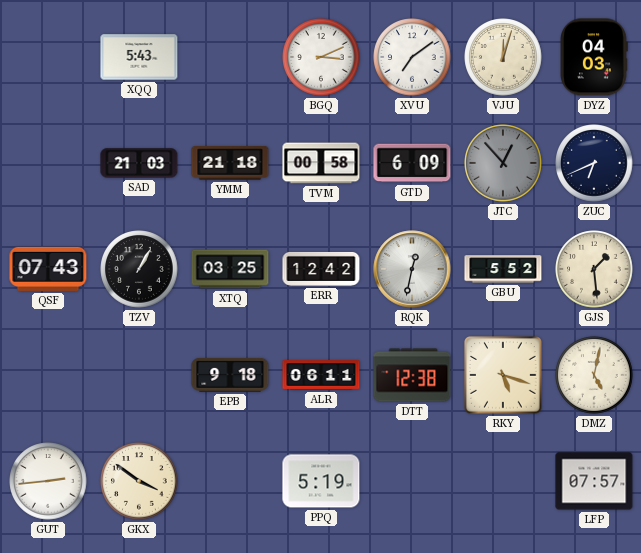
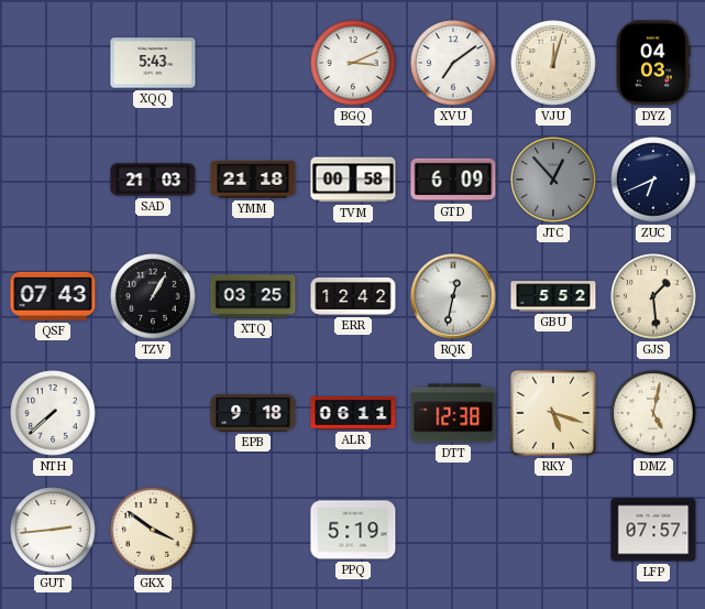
NTH: none -> 7:38 (53, 413)
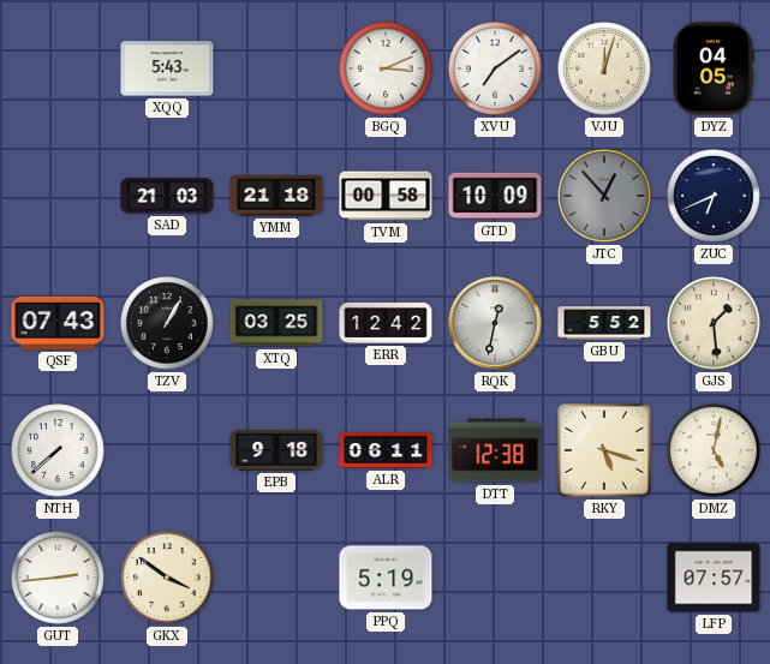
DYZ: 04:03 -> 04:05 (714, 68)
GTD: 6:09 -> 10:09 (495, 196)
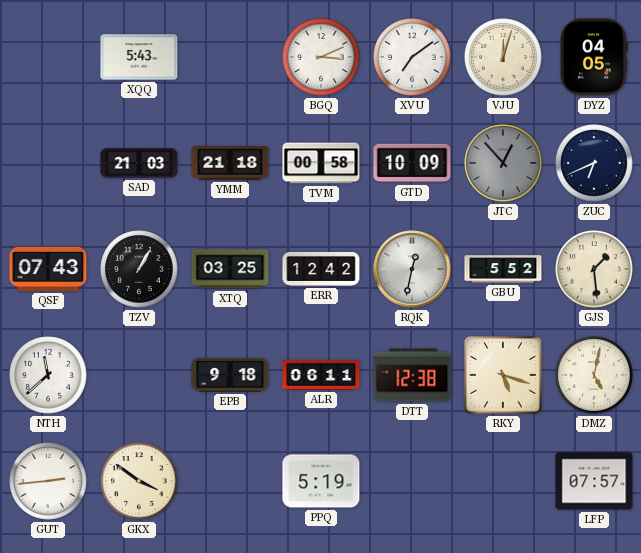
NTH: 7:38 -> 11:38 (48, 375)
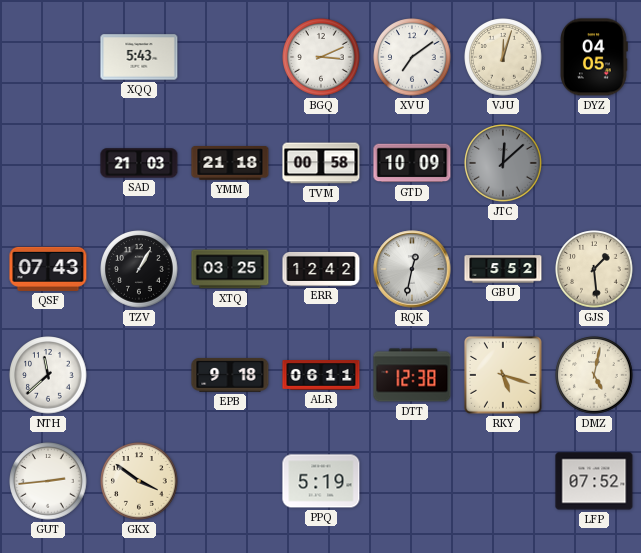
JTC: 12:53 -> 12:08 (503, 163)
ZUC: 6:41 -> none (594, 163)
LFP: 07:57 -> 07:52 (594, 481)
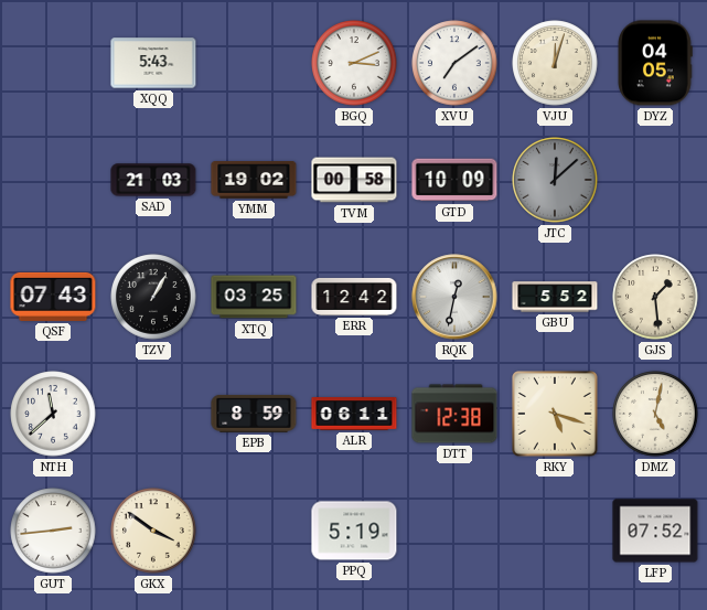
YMM: 21:18 -> 19:02 (254, 180)
EPB: 9:18 -> 8:59 (254, 414)
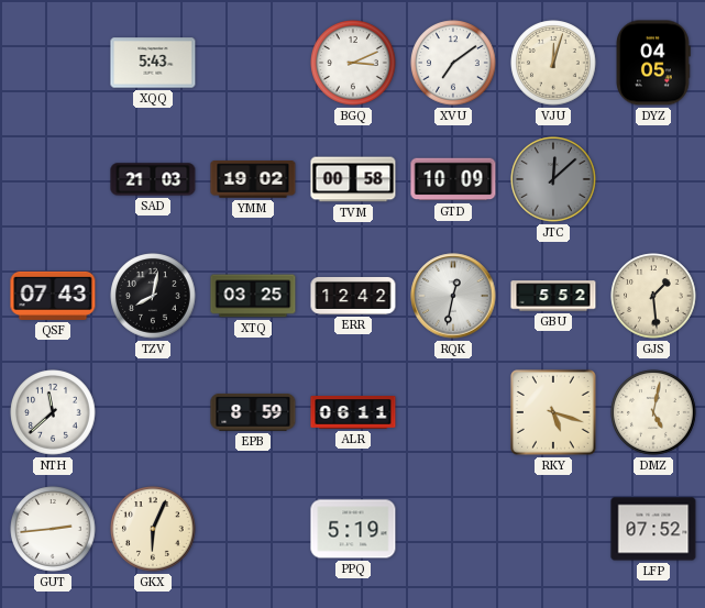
TZV: 1:05 -> 8:02 (153, 296)
DTT: 12:38 -> none (454, 414)
GKX: 3:51 -> 6:04 (153, 529)
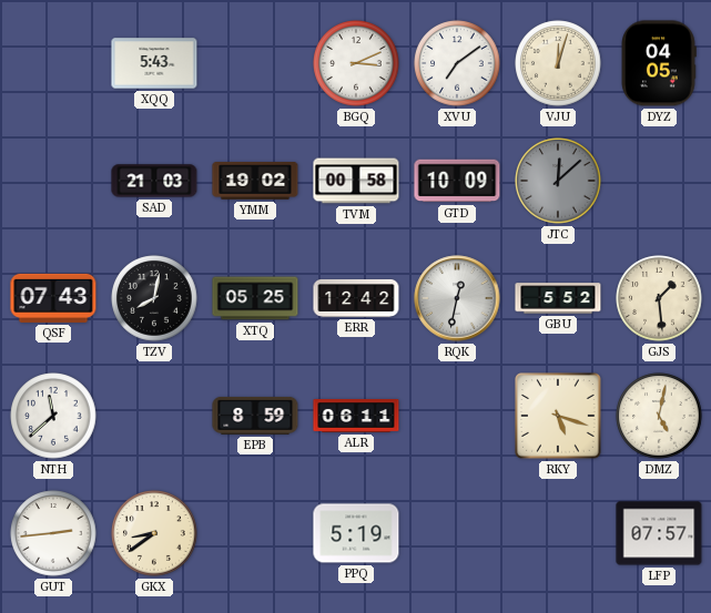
XTQ: 03:25 -> 05:25 (255, 298)
GKX: 6:04 -> 8:39 (154, 533)
LFP: 07:52 -> 07:57 (659, 533)
